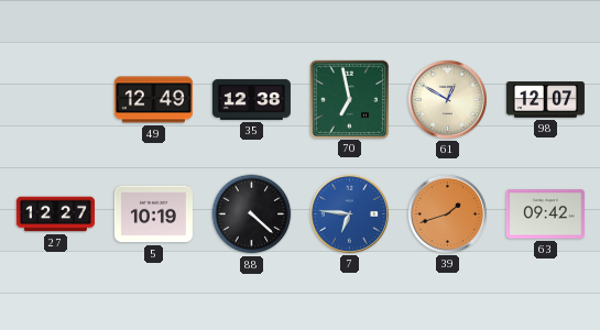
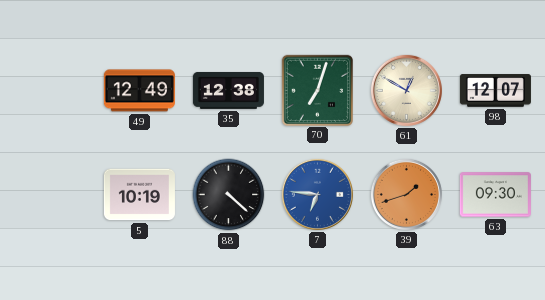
70: 6:58 -> 7:03 (317, 90)
27: 12:27 -> none (55, 215)
63: 09:42 -> 09:30 (495, 195)
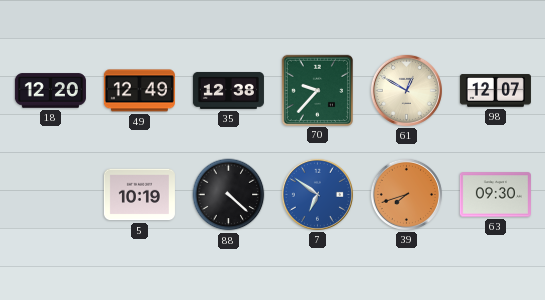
18: none -> 12:20 (50, 91)
70: 7:03 -> 9:37 (317, 90)
7: 6:46 -> 6:51 (317, 194)
39: 1:42 -> 7:42 (406, 194)
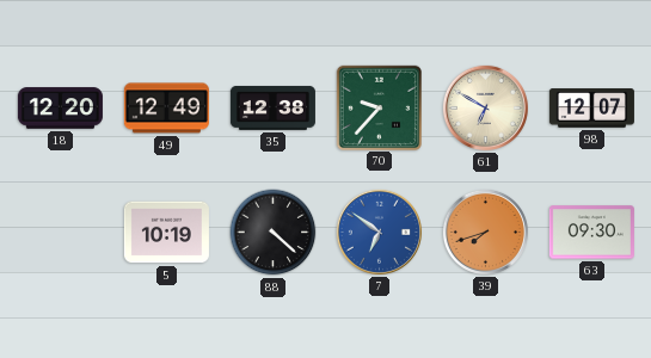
61: 12:50 -> 6:50 (485, 107)
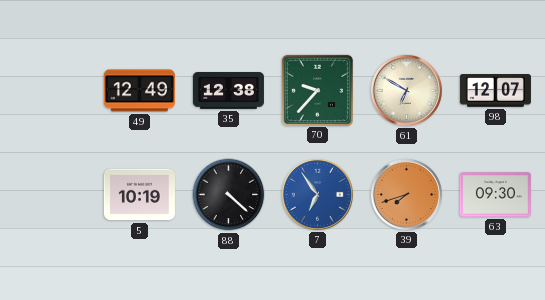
18: 12:20 -> none (60, 109)
7: 6:51 -> 6:54 (317, 194)
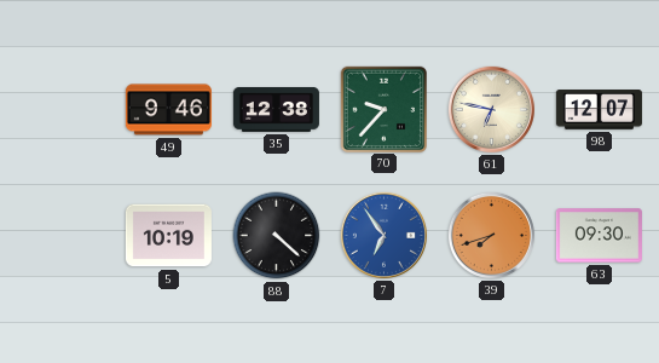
49: 12:49 -> 9:46 (168, 110)
61: 6:50 -> 6:47 (491, 109)
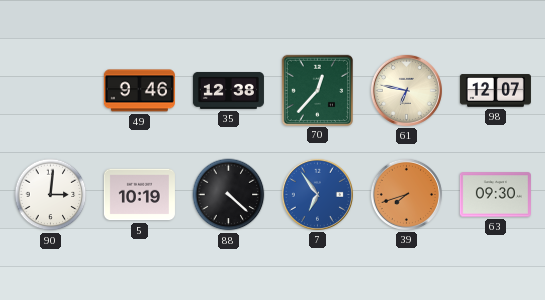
70: 9:37 -> 12:37 (317, 90)
90: none -> 3:01 (51, 195)
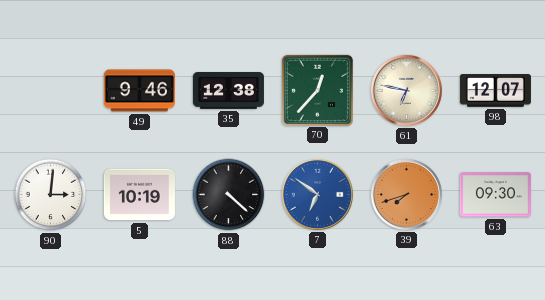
7: 6:54 -> 6:51 (317, 194)
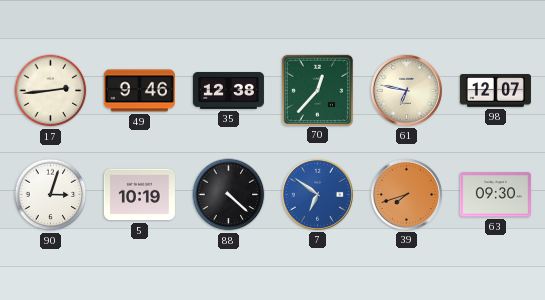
17: none -> 2:44 (51, 91)
90: 3:01 -> 3:03 (51, 195)
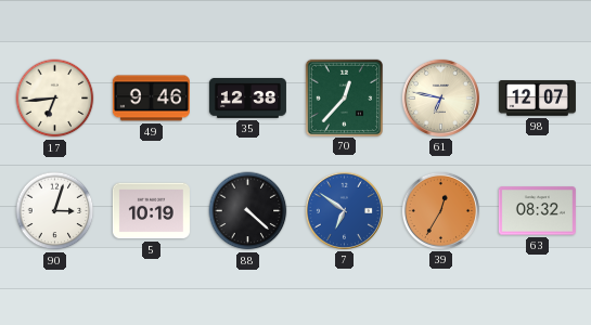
17: 2:44 -> 6:44 (55, 99)
39: 7:42 -> 12:35 (440, 210)
63: 09:30 -> 08:32 (537, 211)
